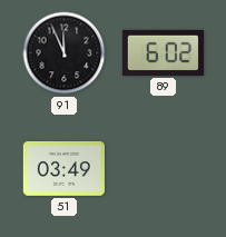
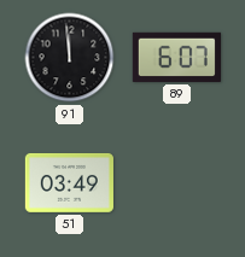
91: 11:56 -> 11:59 (70, 58)
89: 6:02 -> 6:07 (176, 57)
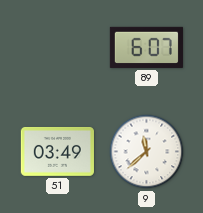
91: 11:59 -> none (70, 58)
9: none -> 11:38 (147, 152)
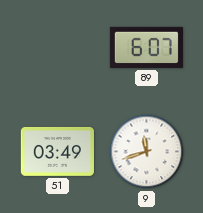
9: 11:38 -> 11:42 (147, 152)
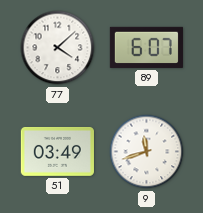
77: none -> 4:08 (58, 48)
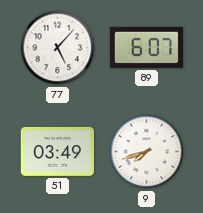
77: 4:08 -> 5:07 (58, 48)
9: 11:42 -> 7:42 (147, 152)
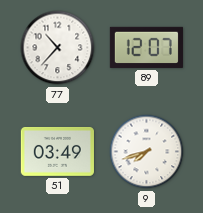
77: 5:07 -> 10:37 (58, 48)
89: 6:07 -> 12:07 (146, 47)
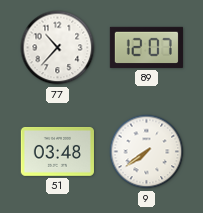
51: 03:49 -> 03:48 (57, 151)
9: 7:42 -> 7:39 (147, 152)
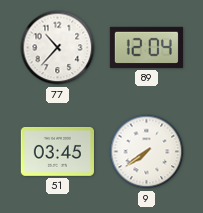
89: 12:07 -> 12:04 (146, 47)
51: 03:48 -> 03:45 (57, 151)
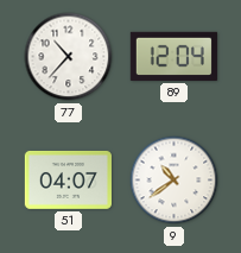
51: 03:45 -> 04:07 (68, 179)
9: 7:39 -> 10:39 (175, 181)
